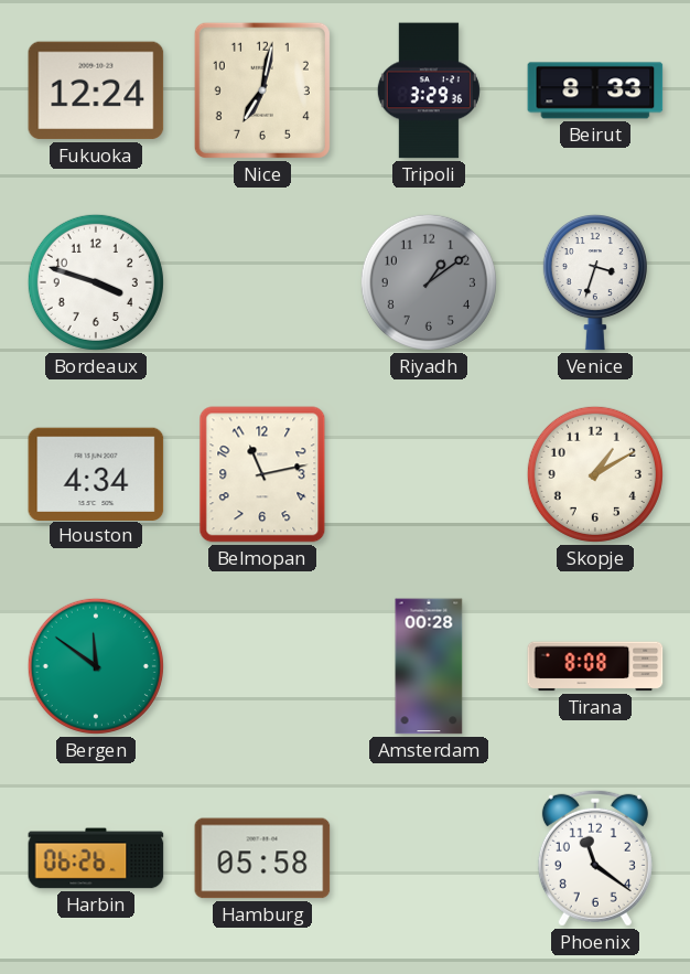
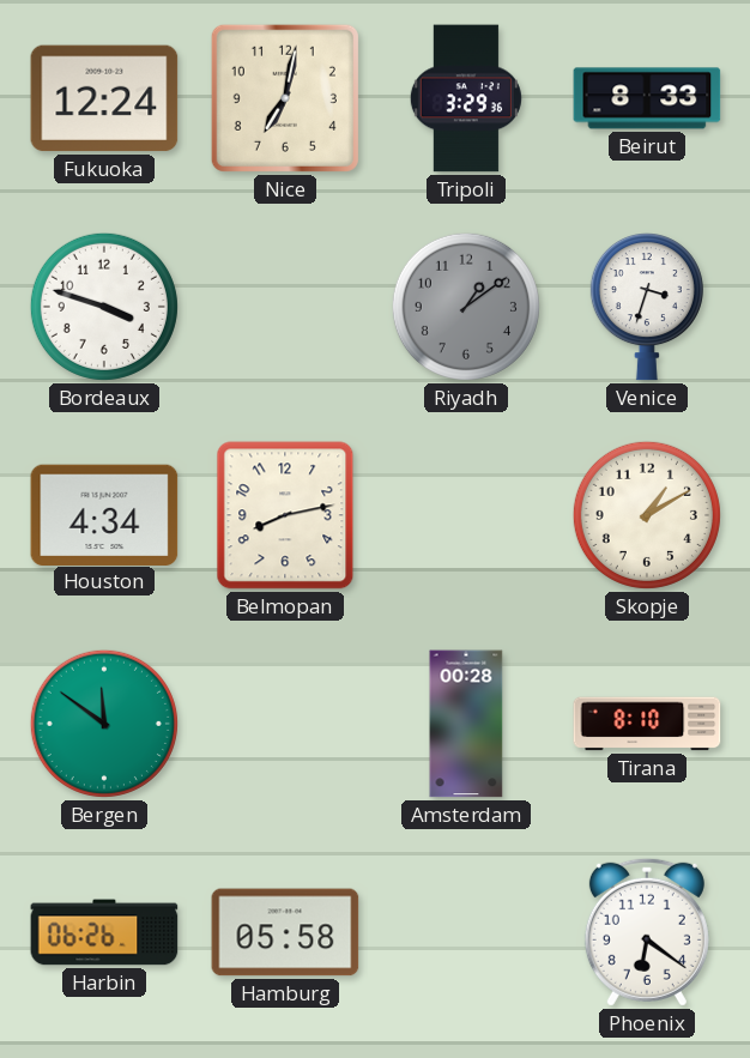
Belmopan: 11:13 -> 8:13 (285, 515)
Tirana: 8:08 -> 8:10 (647, 724)
Phoenix: 11:21 -> 6:21 (647, 932)
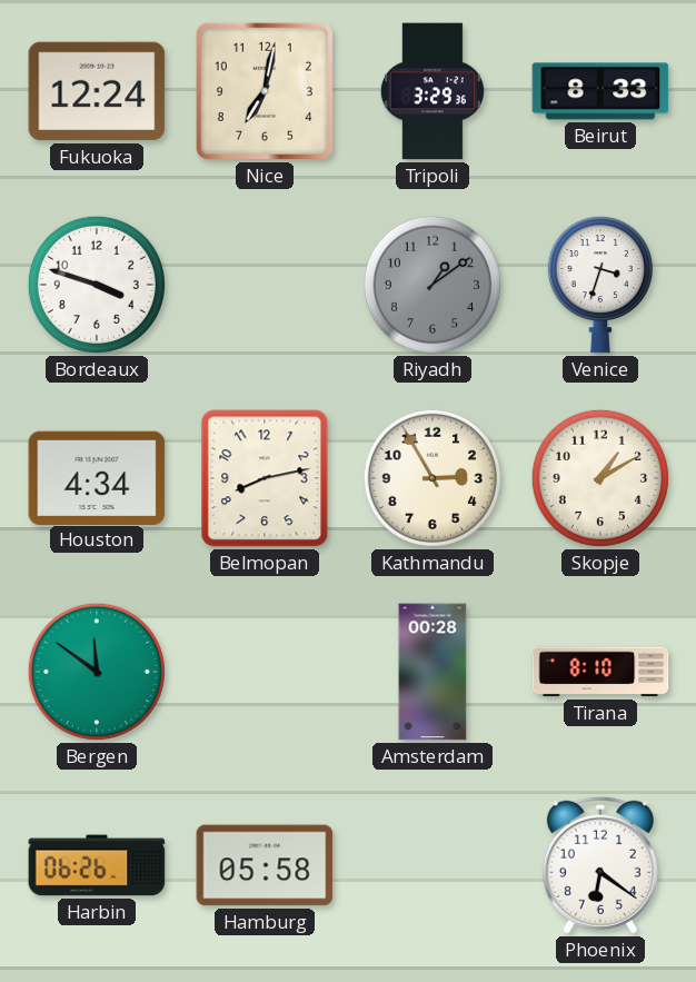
Kathmandu: none -> 2:55 (432, 478)
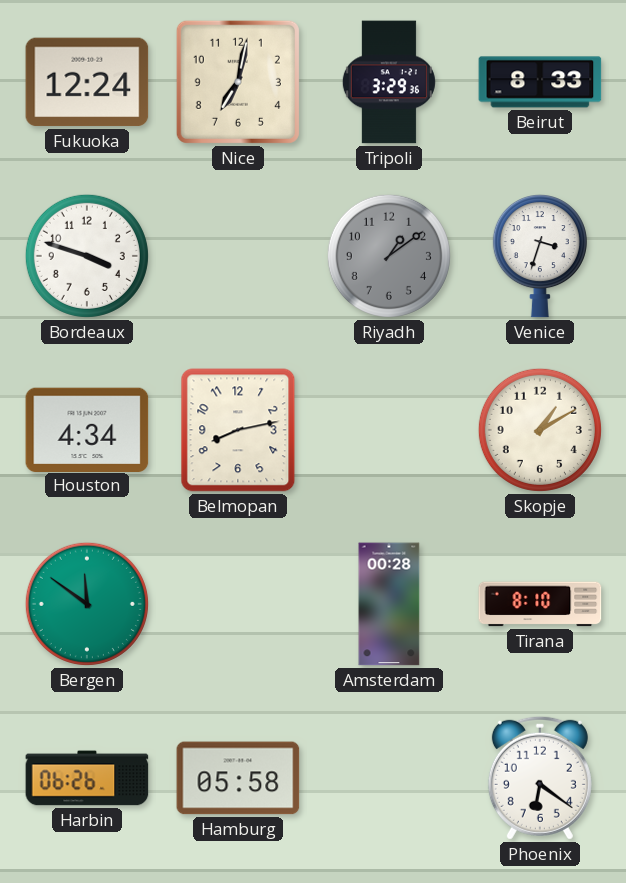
Kathmandu: 2:55 -> none (432, 478)
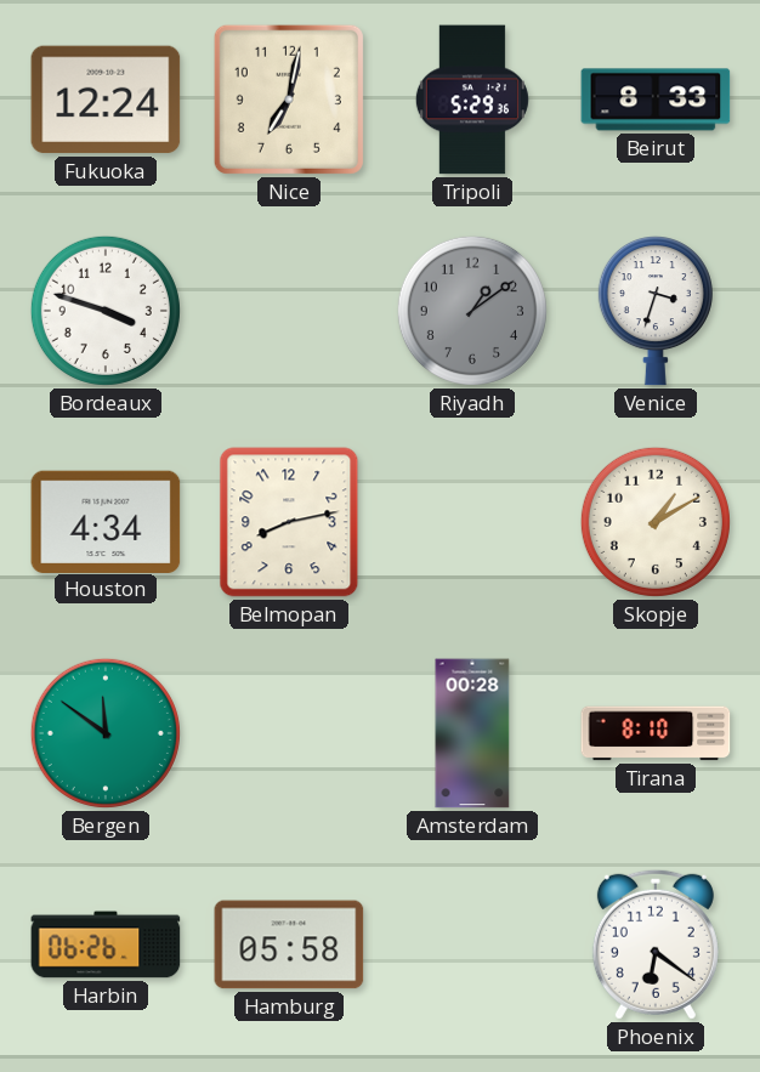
Tripoli: 3:29 -> 5:29 (472, 100)
